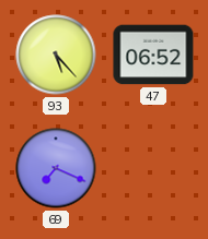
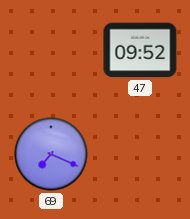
93: 5:23 -> none (56, 55)
47: 06:52 -> 09:52 (140, 50)
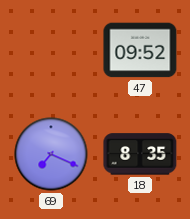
18: none -> 8:35 (140, 154)
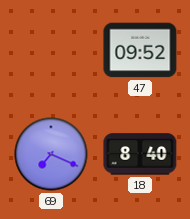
18: 8:35 -> 8:40 (140, 154)
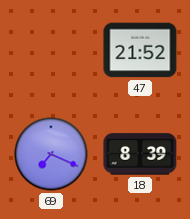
47: 09:52 -> 21:52 (140, 50)
18: 8:40 -> 8:39 (140, 154)
